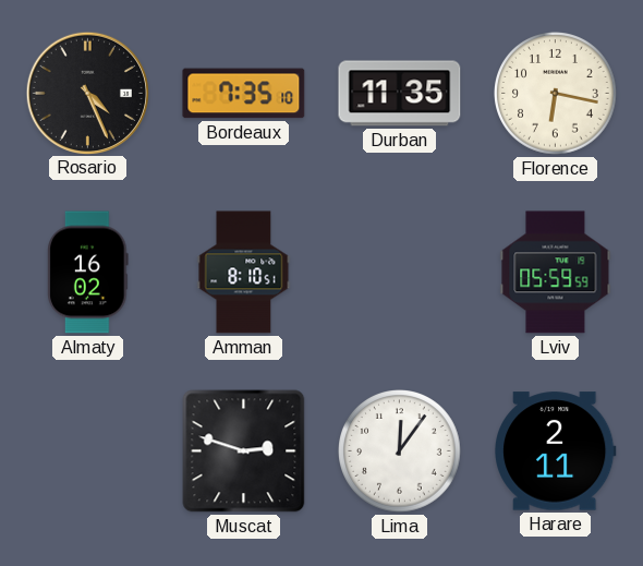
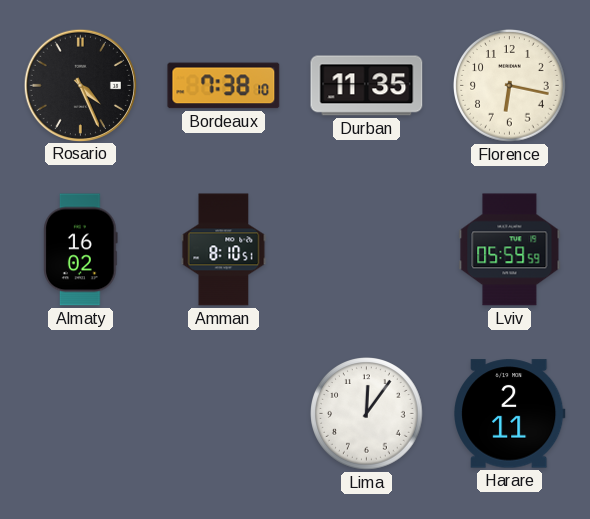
Bordeaux: 7:35 -> 7:38 (224, 86)
Muscat: 2:48 -> none (244, 451)
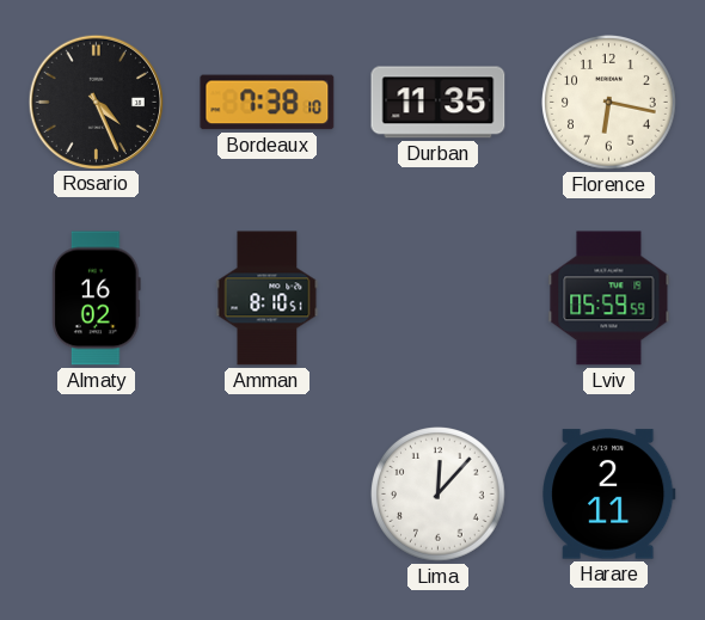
Lima: 12:06 -> 12:07 (439, 495)
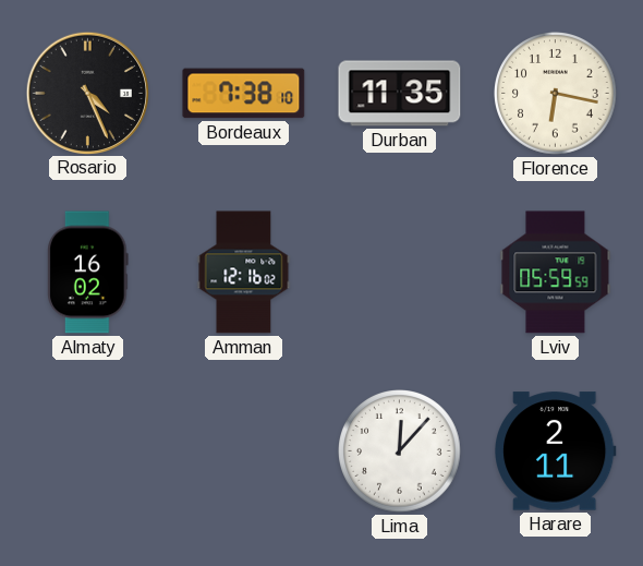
Amman: 8:10 -> 12:16 (244, 273)
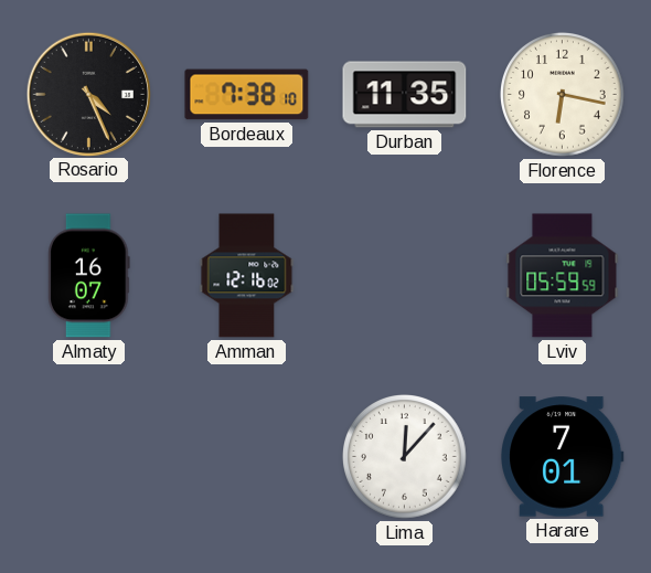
Almaty: 16:02 -> 16:07 (89, 276)
Harare: 2:11 -> 7:01 (563, 457)
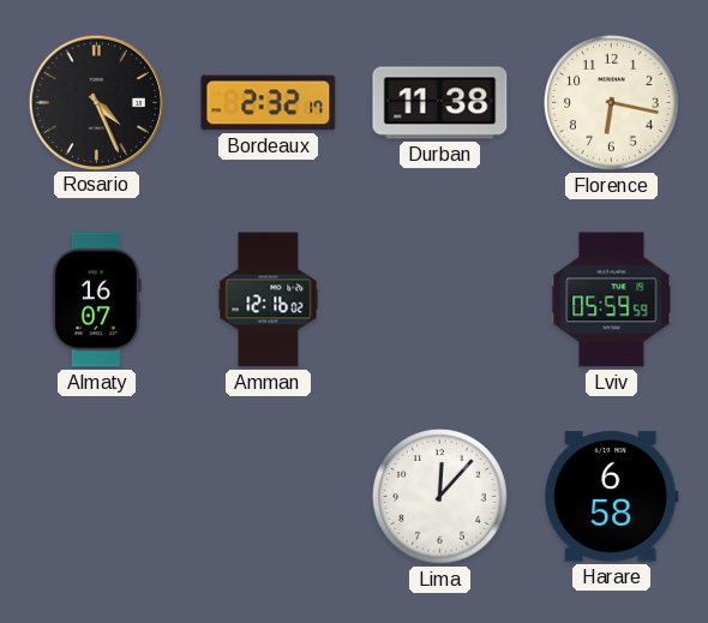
Bordeaux: 7:38 -> 2:32 (269, 103)
Durban: 11:35 -> 11:38 (440, 103)
Harare: 7:01 -> 6:58 (612, 497)
